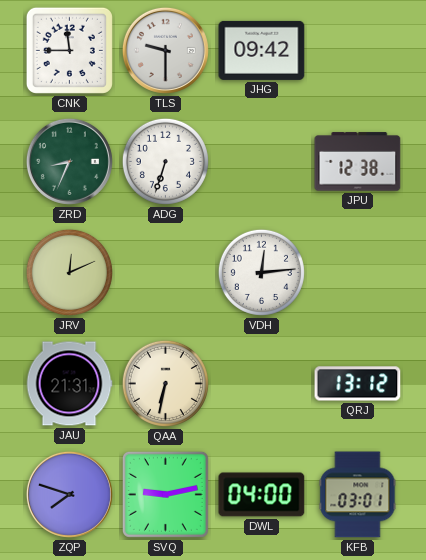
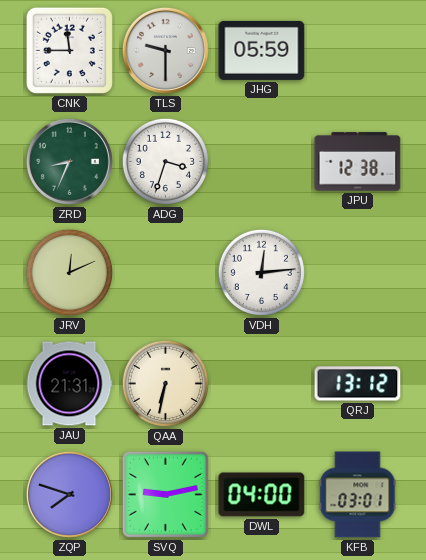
JHG: 09:42 -> 05:59 (262, 50)
ADG: 6:33 -> 3:33 (165, 161)
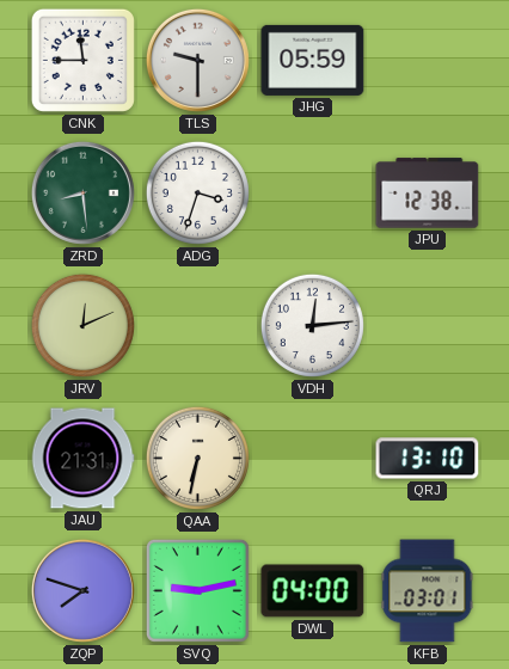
ZRD: 8:34 -> 8:29 (82, 192)
QRJ: 13:12 -> 13:10 (428, 459)
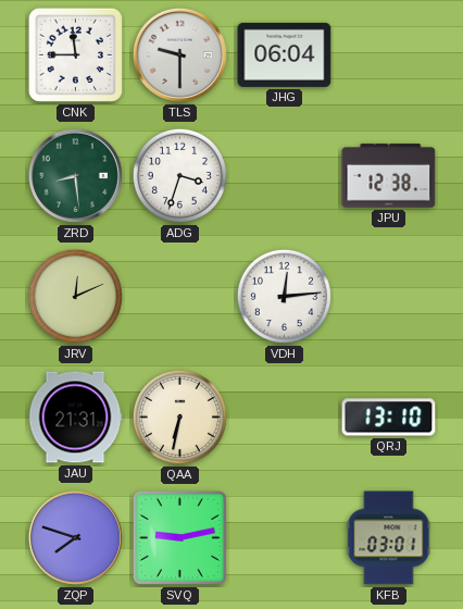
JHG: 05:59 -> 06:04 (285, 54)
DWL: 04:00 -> none (313, 591)
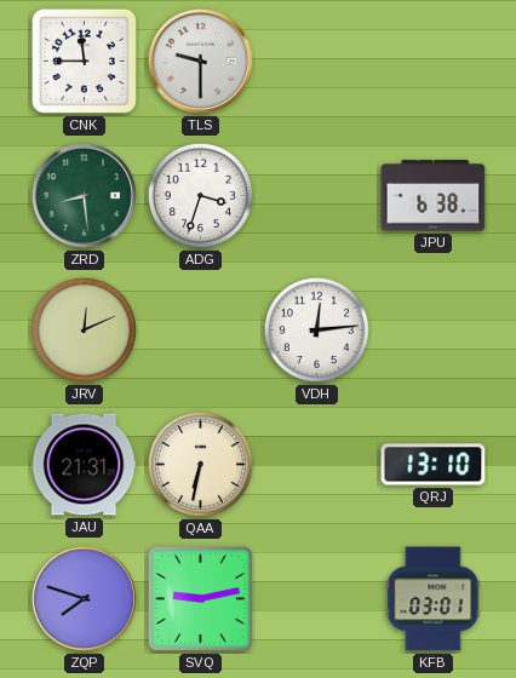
JHG: 06:04 -> none (285, 54)
JPU: 12:38 -> 6:38 (434, 196)
